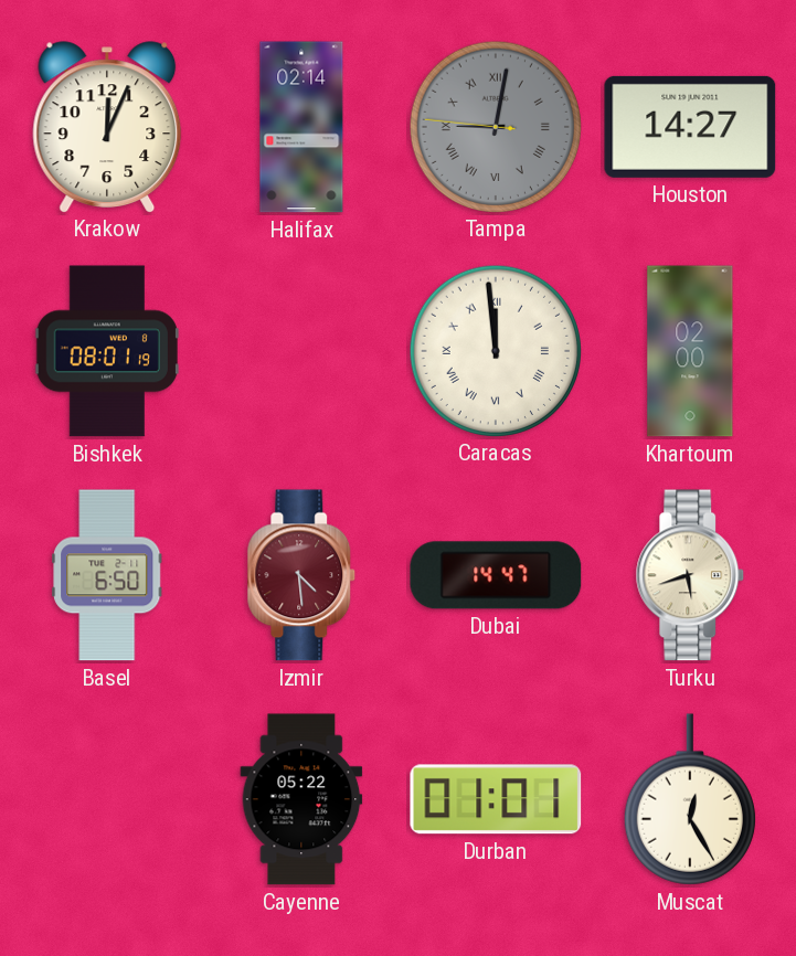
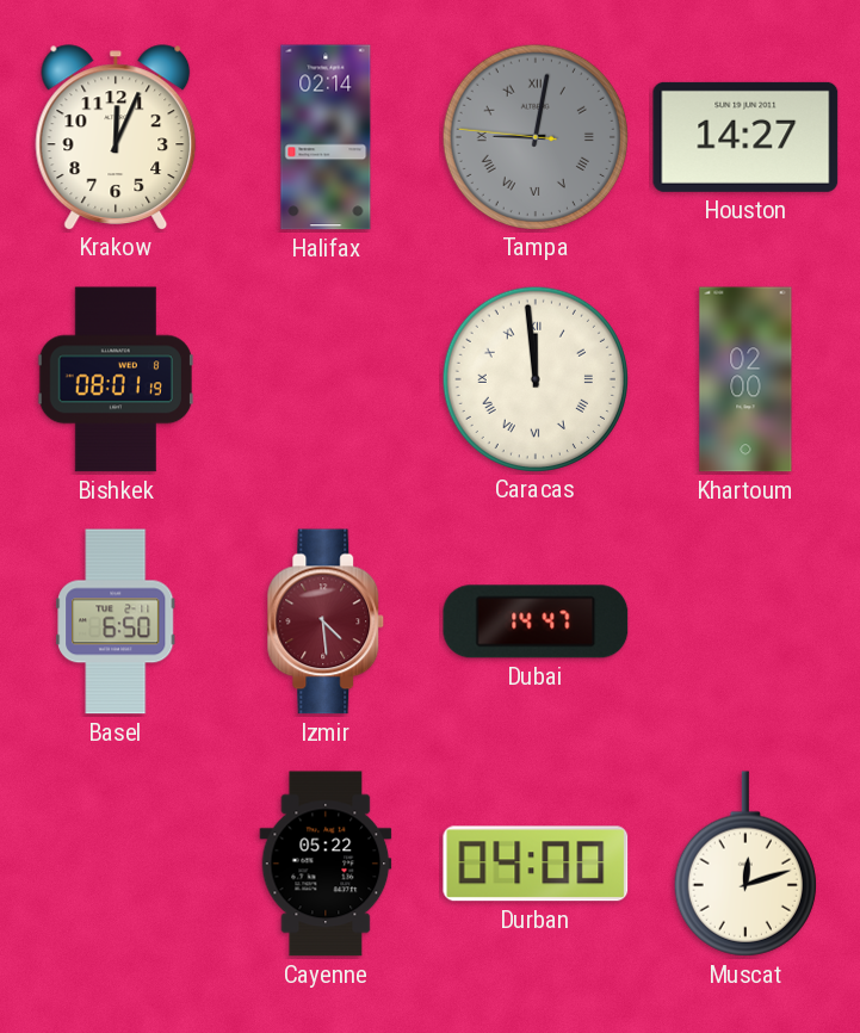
Turku: 5:42 -> none (690, 575)
Durban: 01:01 -> 04:00 (536, 864)
Muscat: 12:25 -> 12:12 (745, 864)
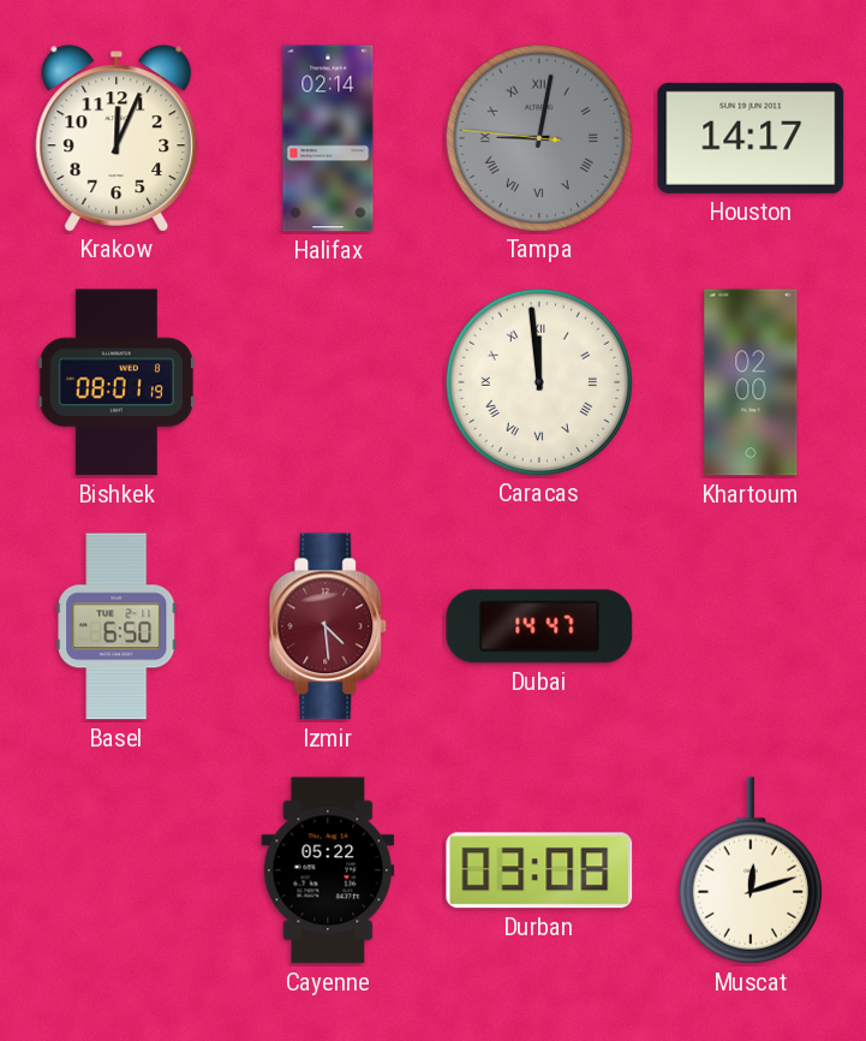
Houston: 14:27 -> 14:17 (751, 138)
Durban: 04:00 -> 03:08 (539, 870)
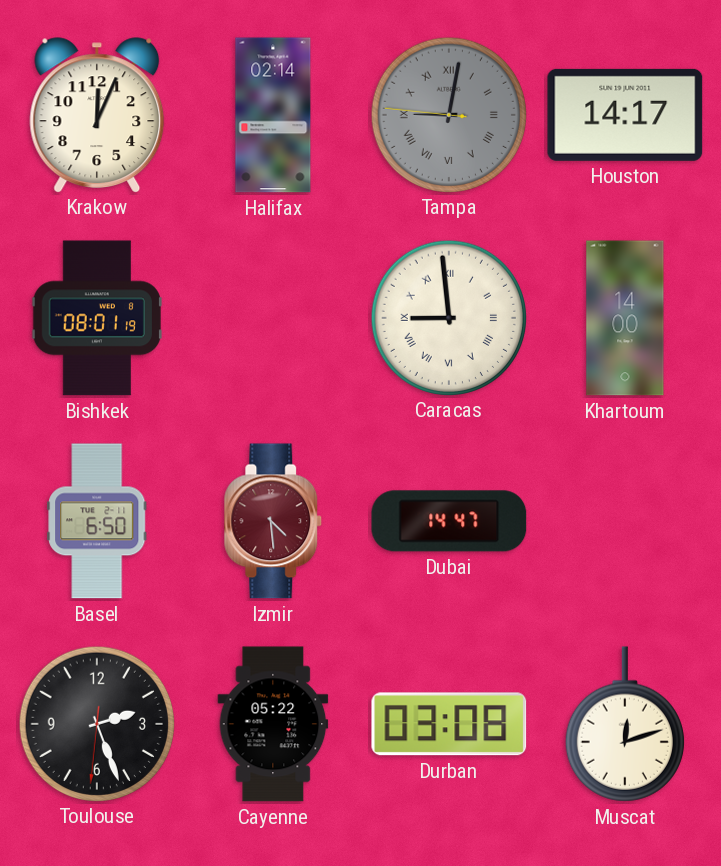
Caracas: 11:59 -> 8:59 (448, 317)
Khartoum: 02:00 -> 14:00 (625, 318)
Toulouse: none -> 2:26 (96, 723)
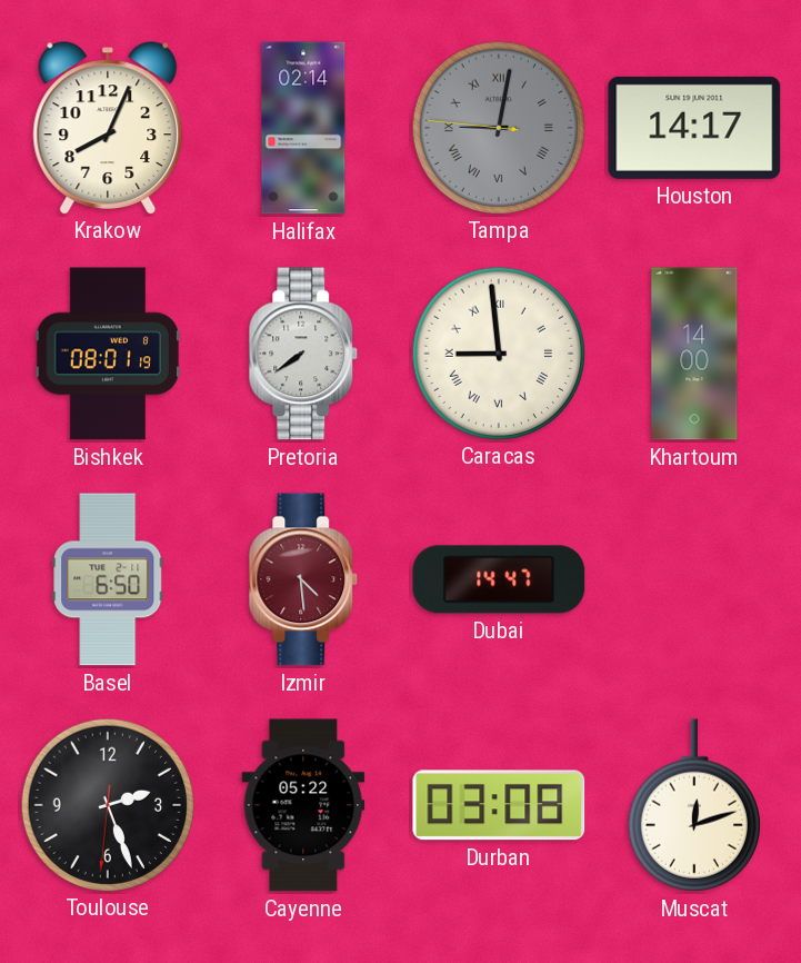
Krakow: 12:04 -> 8:04 (108, 128)
Pretoria: none -> 7:39 (303, 354)
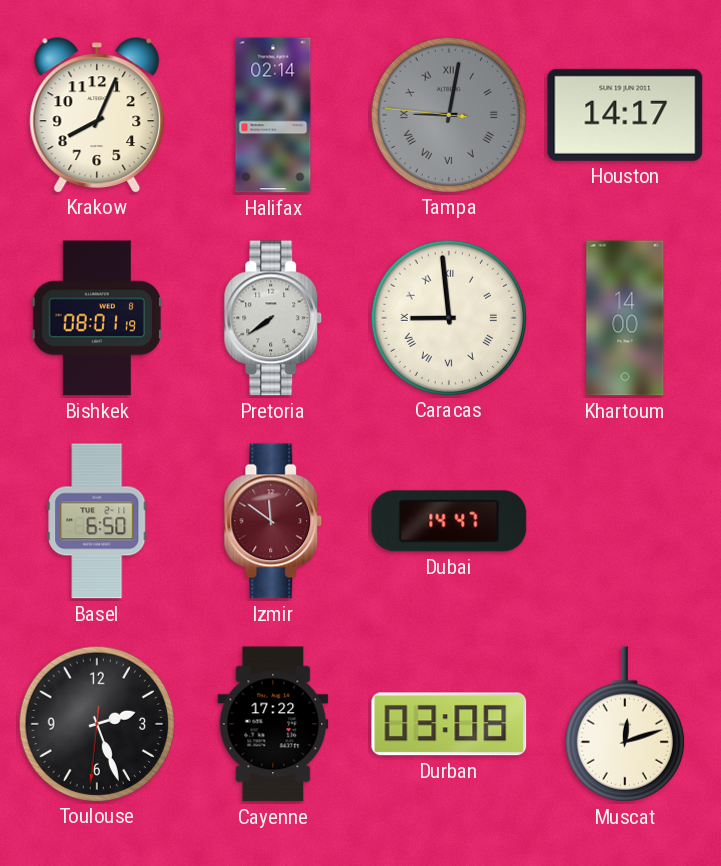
Izmir: 4:29 -> 11:51 (273, 521)
Cayenne: 05:22 -> 17:22 (273, 724)
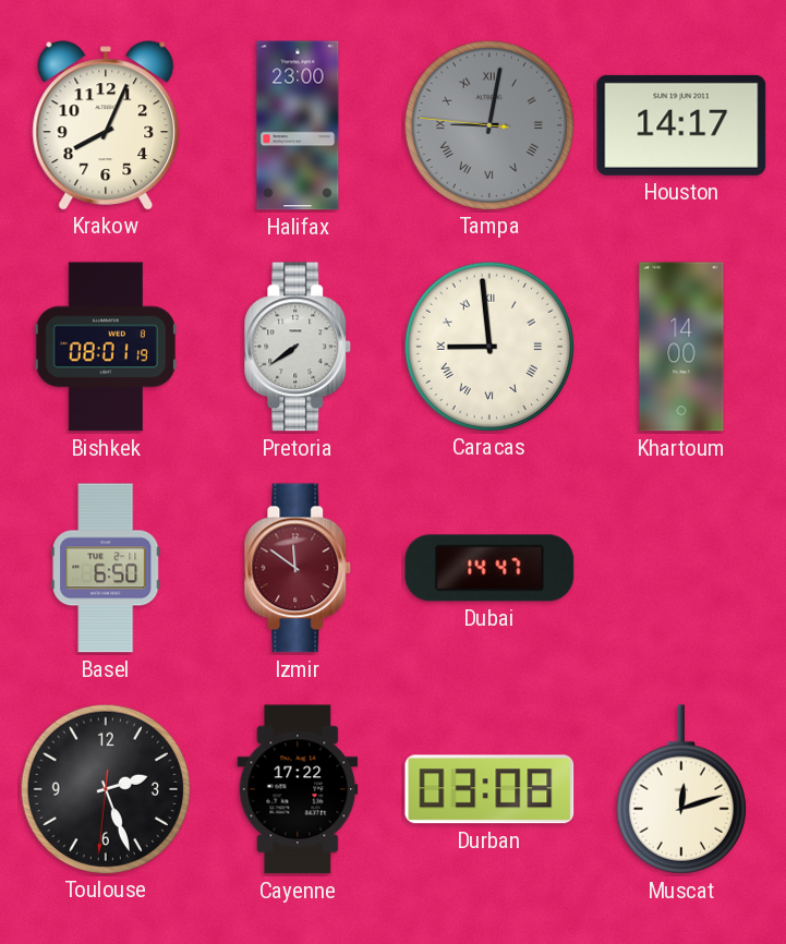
Halifax: 02:14 -> 23:00 (298, 125)
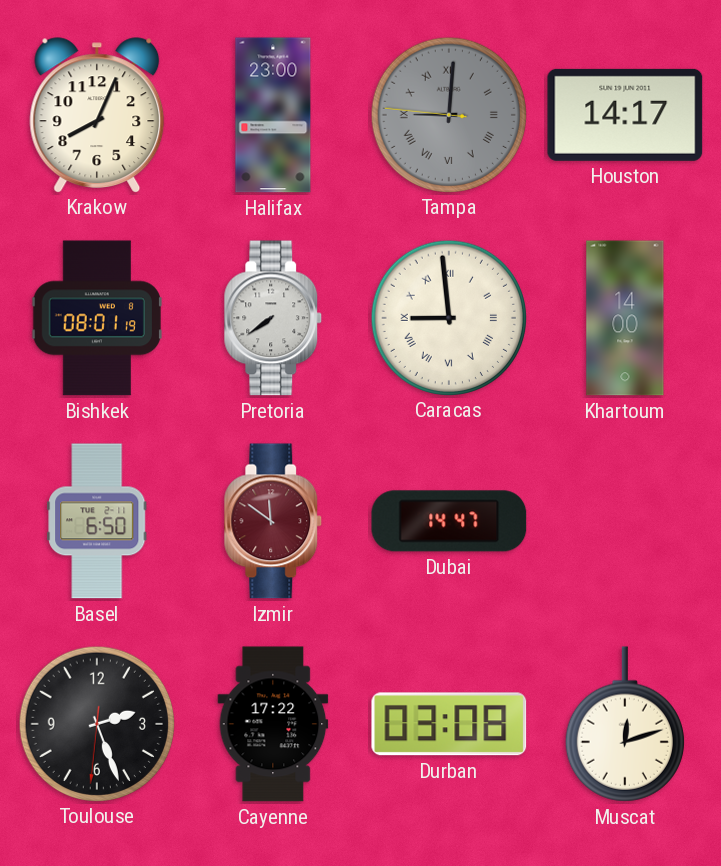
Tampa: 9:01 -> 9:00 (448, 114)
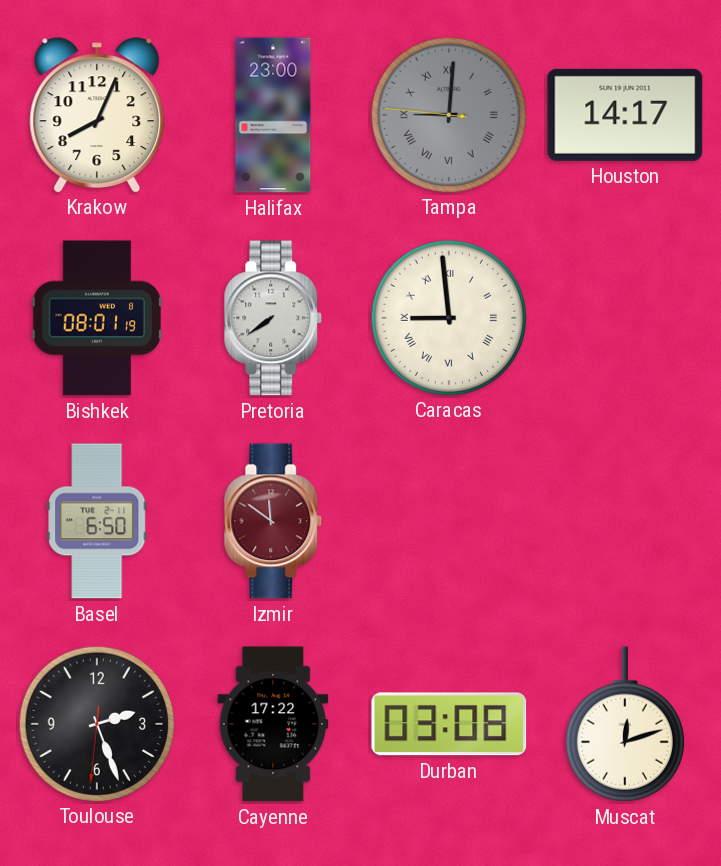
Khartoum: 14:00 -> none (625, 318)
Dubai: 14:47 -> none (449, 521)
